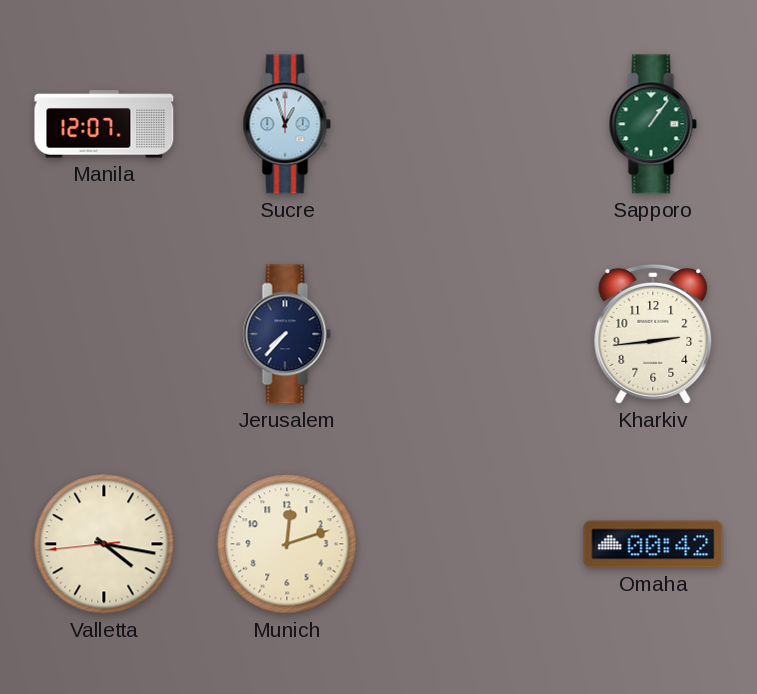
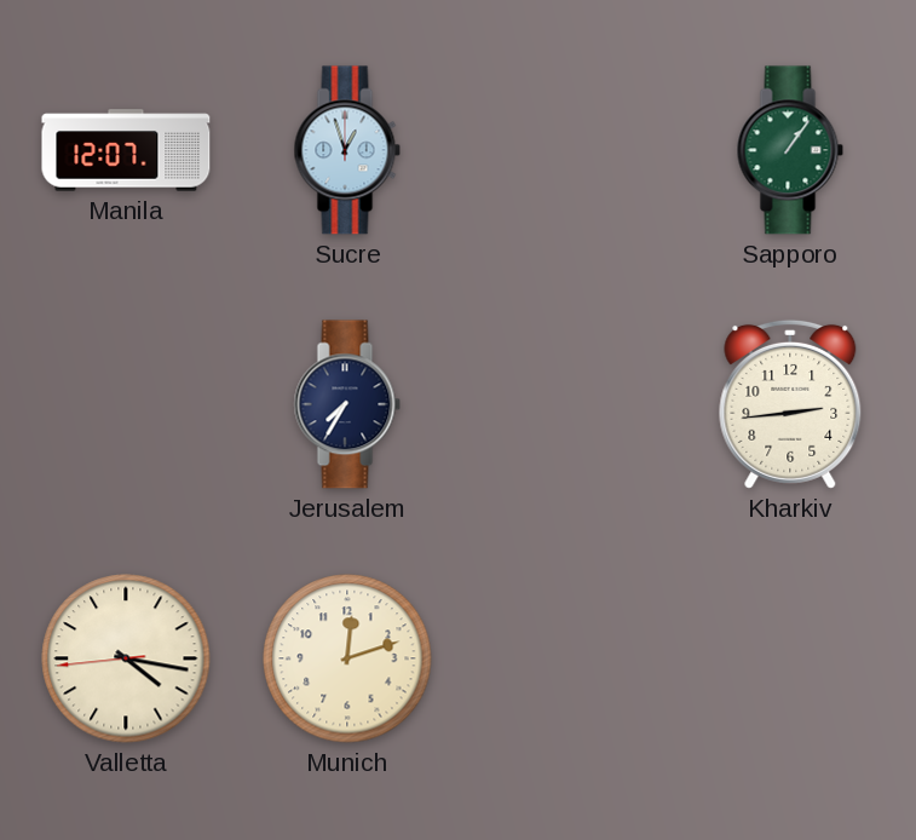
Jerusalem: 7:37 -> 7:35 (347, 404)
Omaha: 00:42 -> none (653, 544)
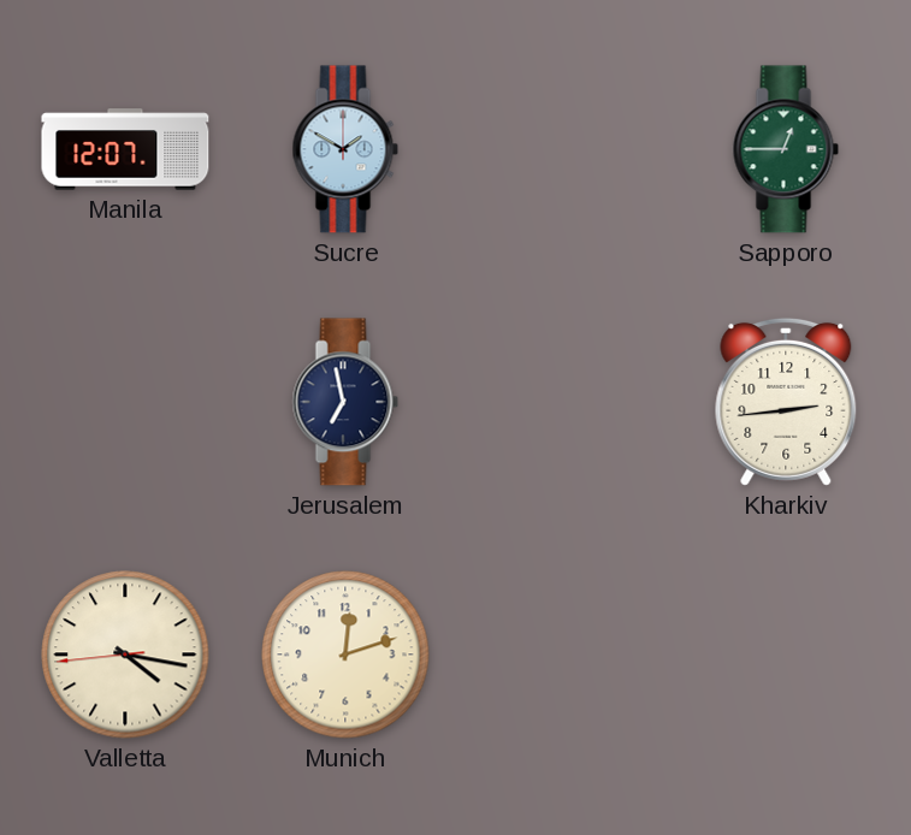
Sucre: 12:57 -> 1:50 (345, 149)
Sapporo: 1:06 -> 12:45 (786, 149)
Jerusalem: 7:35 -> 6:58 (345, 402)
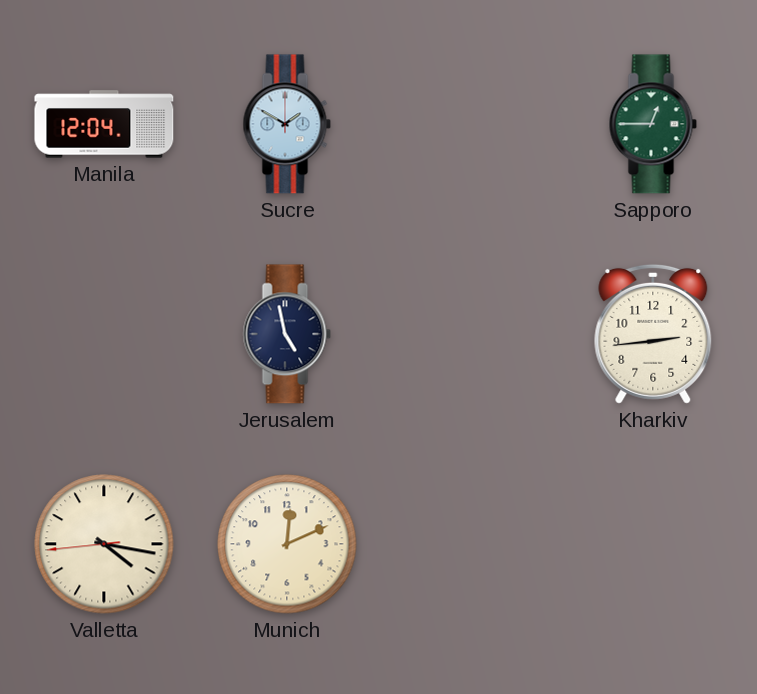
Manila: 12:07 -> 12:04 (104, 124)
Jerusalem: 6:58 -> 4:58 (287, 334)
Munich: 12:12 -> 12:11 (287, 544)
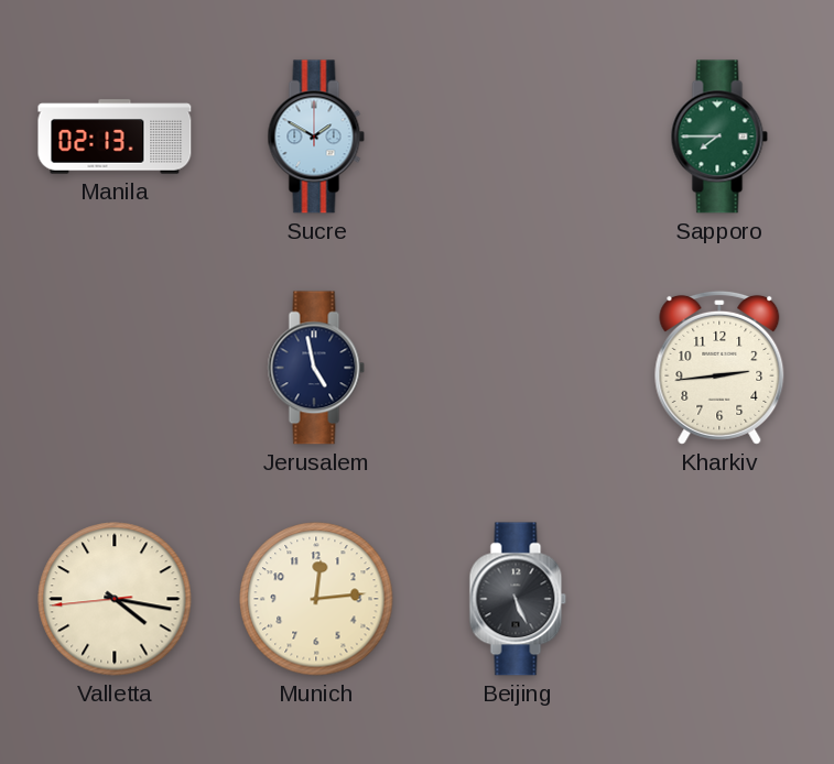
Manila: 12:04 -> 02:13 (115, 137)
Sapporo: 12:45 -> 7:45 (719, 137)
Munich: 12:11 -> 12:14 (316, 599)
Beijing: none -> 5:26 (518, 599)
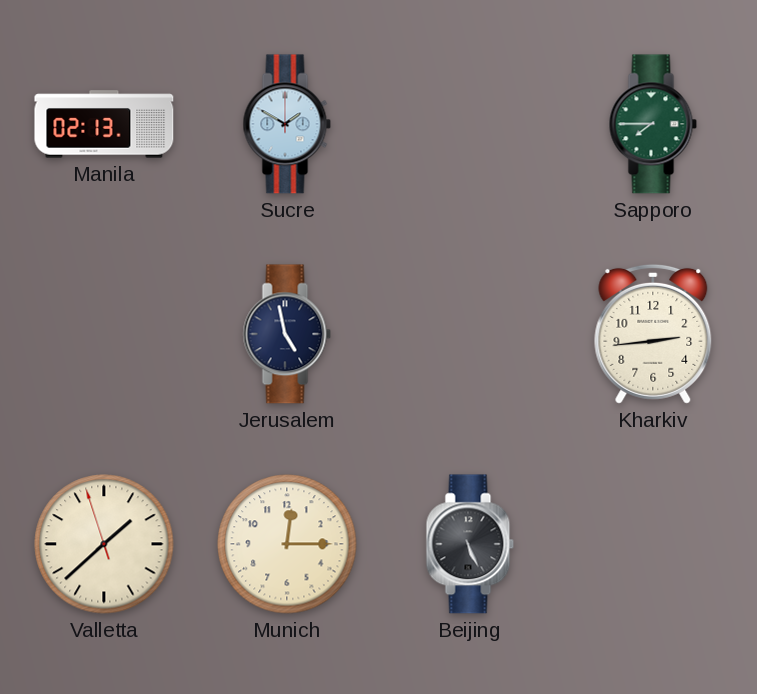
Valletta: 4:16 -> 1:37 (104, 544)
Munich: 12:14 -> 12:15 (287, 544)
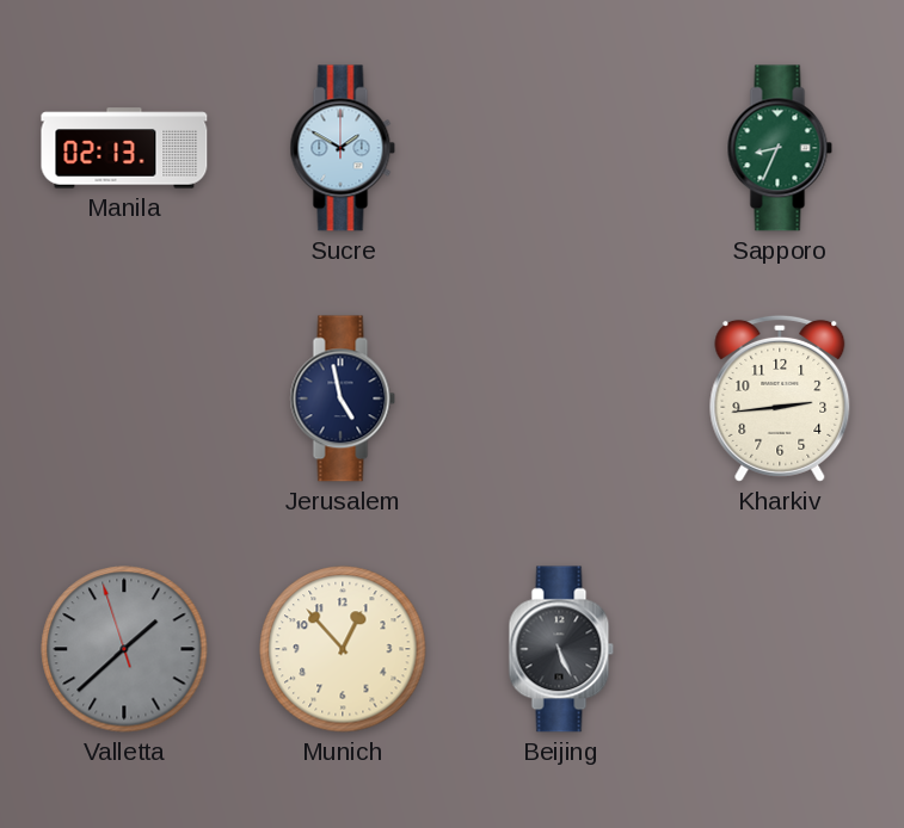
Sapporo: 7:45 -> 8:34 (780, 148)
Valletta dial: cream -> grey (124, 649)
Munich: 12:15 -> 12:53 (343, 649)
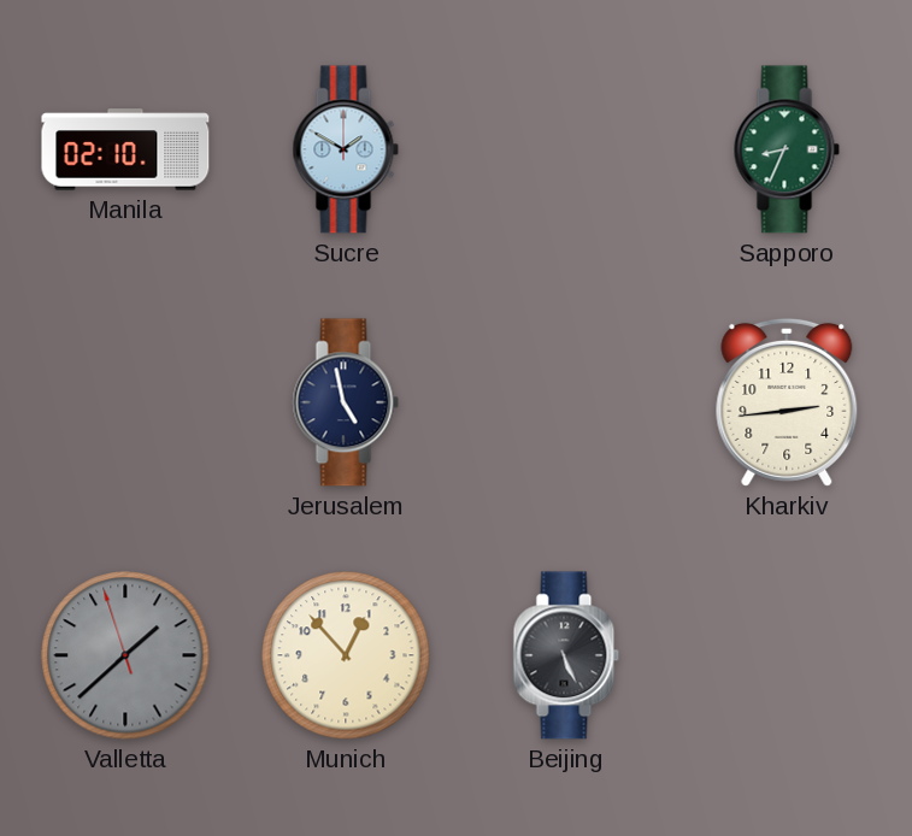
Manila: 02:13 -> 02:10 (125, 149)
